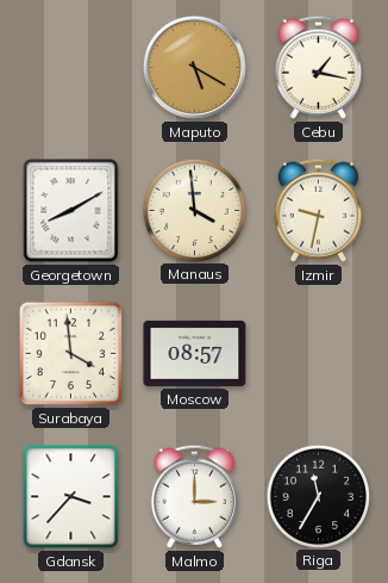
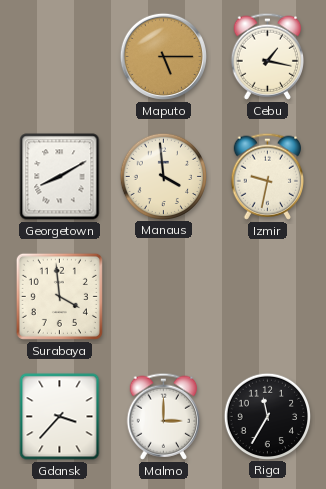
Maputo: 5:20 -> 5:15 (163, 56)
Moscow: 08:57 -> none (195, 353)
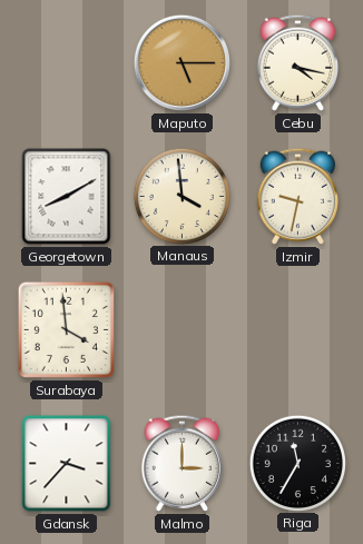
Cebu: 1:17 -> 4:17 (297, 62)
